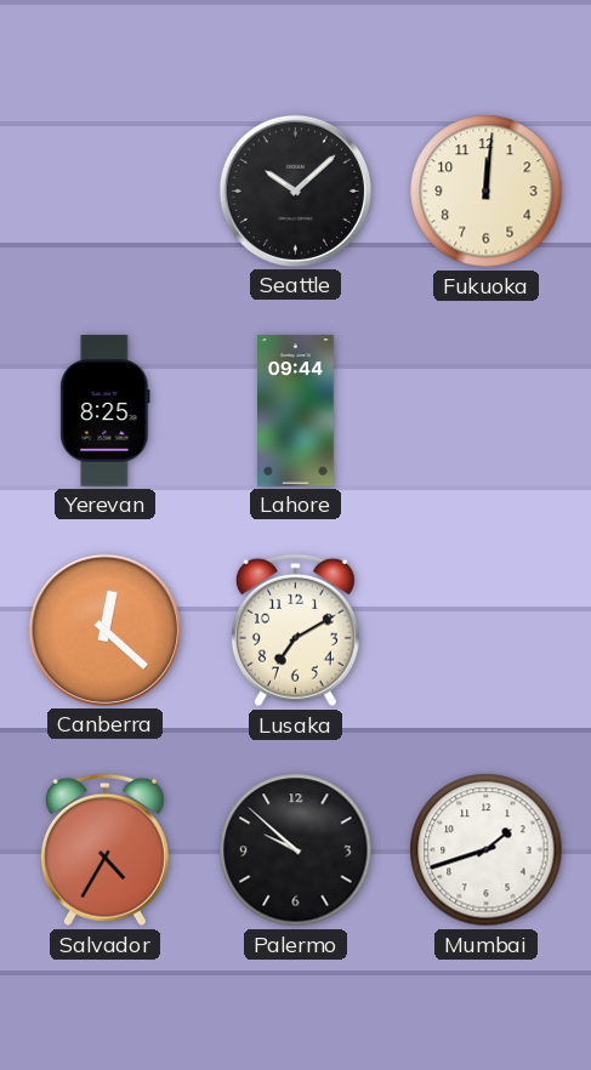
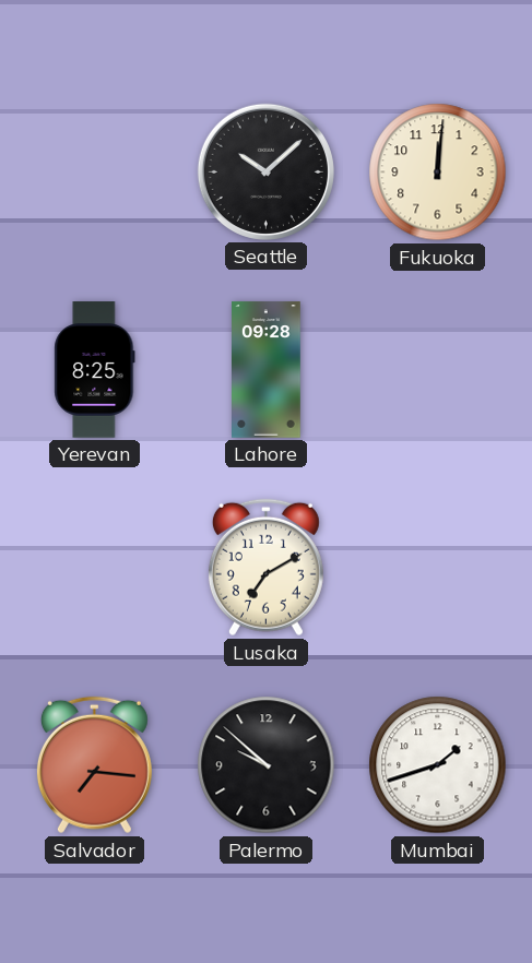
Lahore: 09:44 -> 09:28 (267, 370)
Canberra: 12:22 -> none (104, 630)
Salvador: 4:35 -> 7:16 (94, 765)
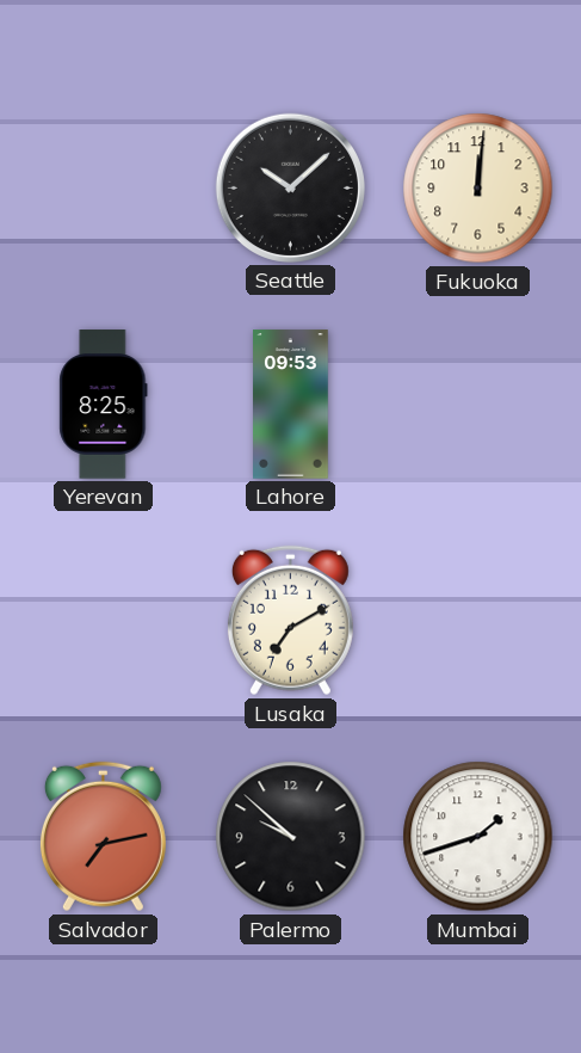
Lahore: 09:28 -> 09:53 (291, 405)
Salvador: 7:16 -> 7:13 (103, 837)
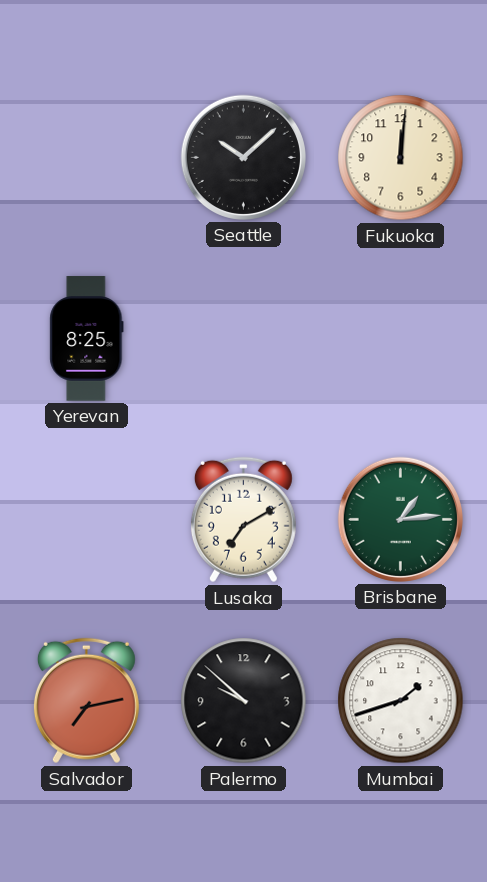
Lahore: 09:53 -> none (291, 405)
Brisbane: none -> 1:14 (400, 519)
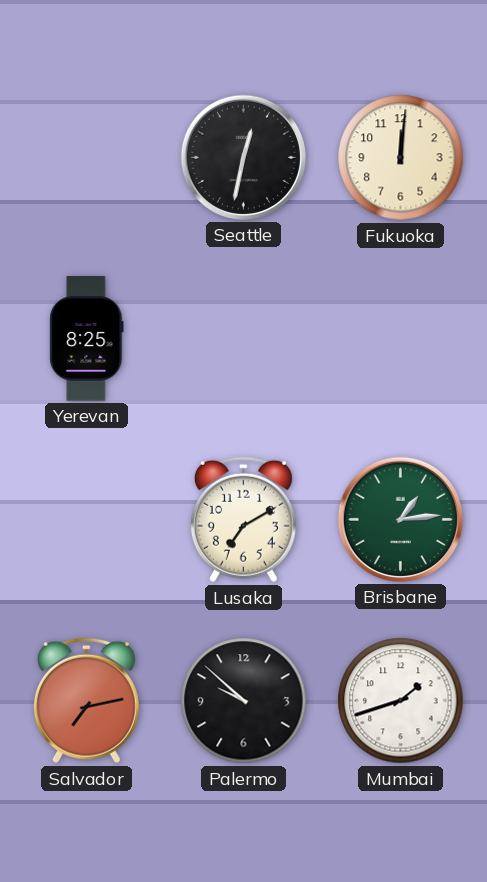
Seattle: 10:08 -> 12:32 (243, 157)
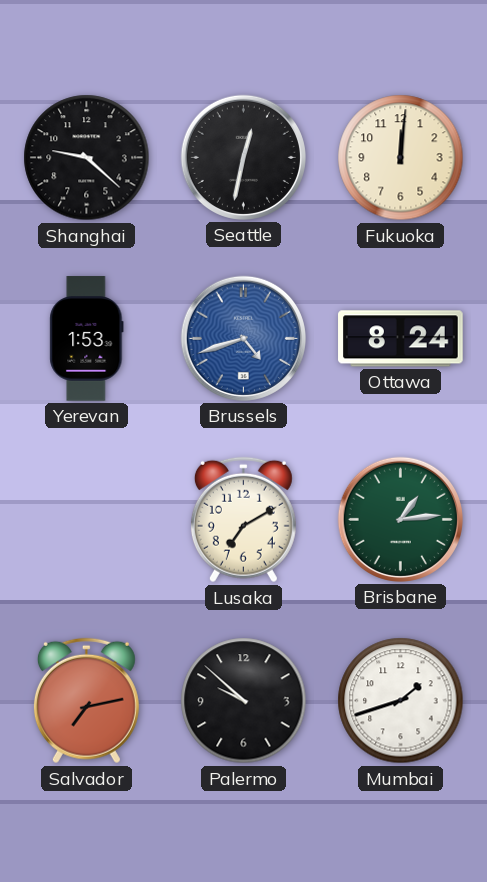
Shanghai: none -> 9:22 (87, 158)
Yerevan: 8:25 -> 1:53 (87, 339)
Brussels: none -> 4:42 (243, 338)
Ottawa: none -> 8:24 (401, 339)
